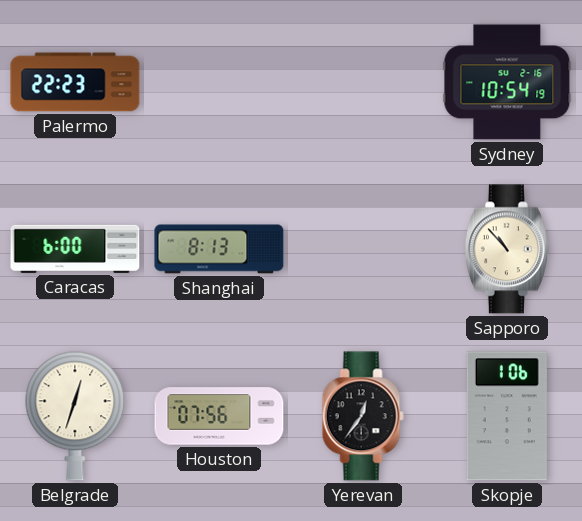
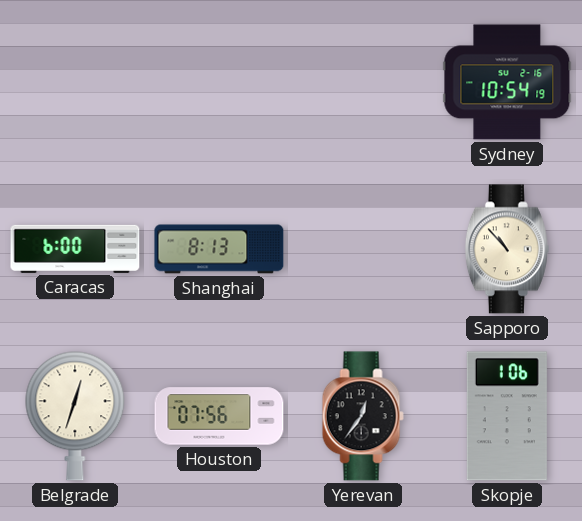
Palermo: 22:23 -> none (75, 82)
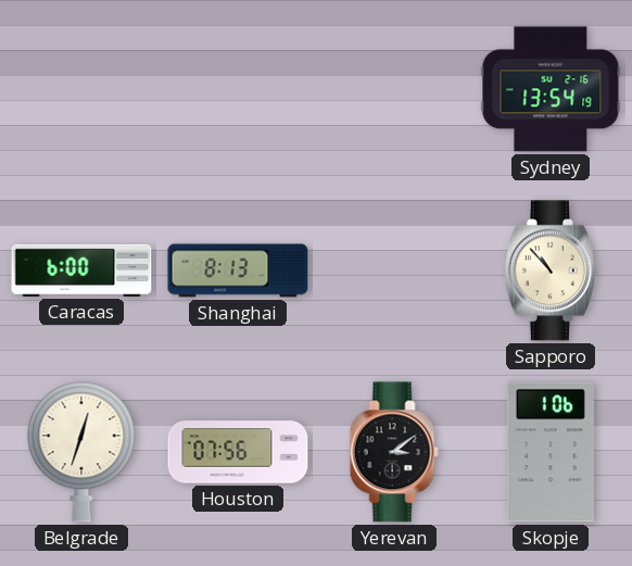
Sydney: 10:54 -> 13:54 (551, 89)
Yerevan: 12:36 -> 3:09 (394, 452)
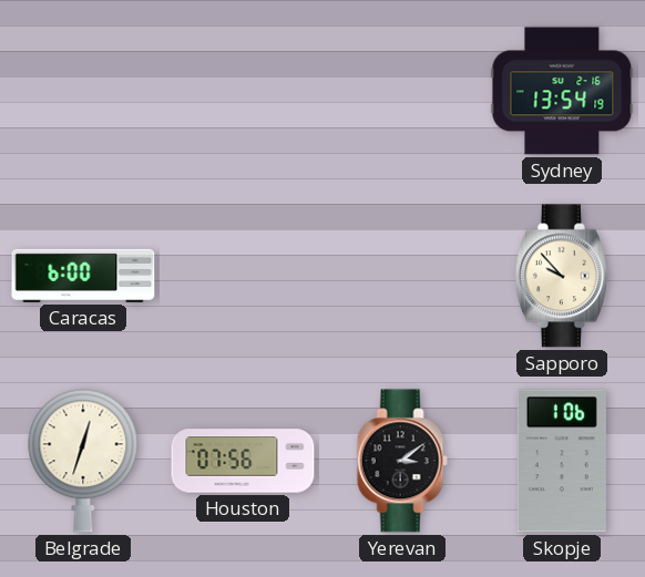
Shanghai: 8:13 -> none (238, 271)
Sapporo: 10:53 -> 9:53 (562, 276)
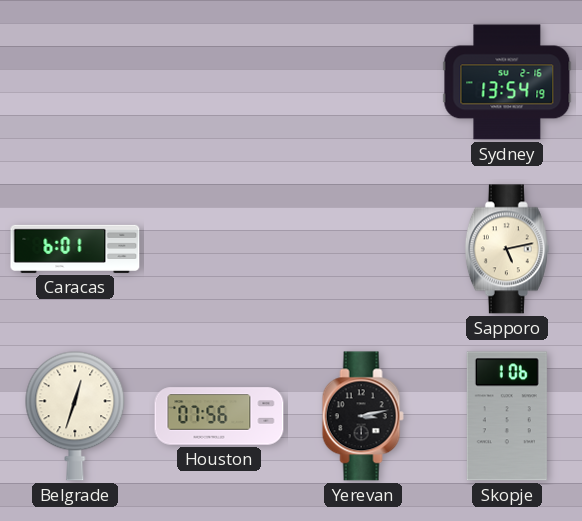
Caracas: 6:00 -> 6:01 (75, 249)
Sapporo: 9:53 -> 5:13 (507, 249)
Yerevan: 3:09 -> 3:13 (363, 416)
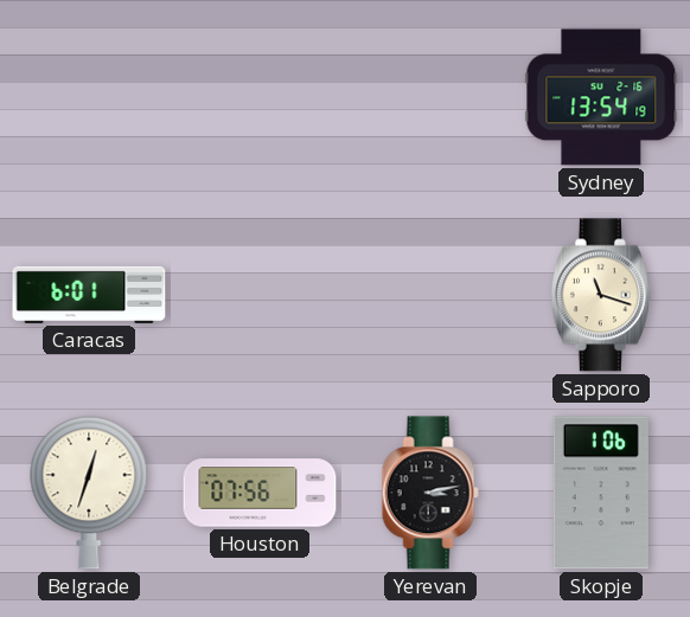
Sapporo: 5:13 -> 11:18 (601, 295)
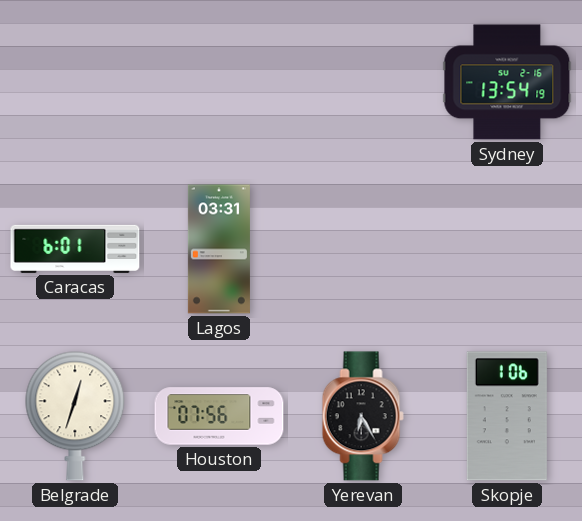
Lagos: none -> 03:31 (219, 249)
Sapporo: 11:18 -> none (601, 295)
Yerevan: 3:13 -> 6:25 (363, 416)
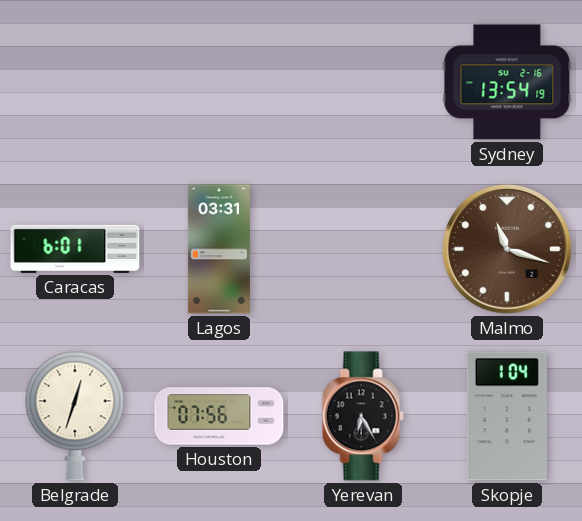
Malmo: none -> 11:18 (507, 249)
Skopje: 1:06 -> 1:04 (507, 416)
